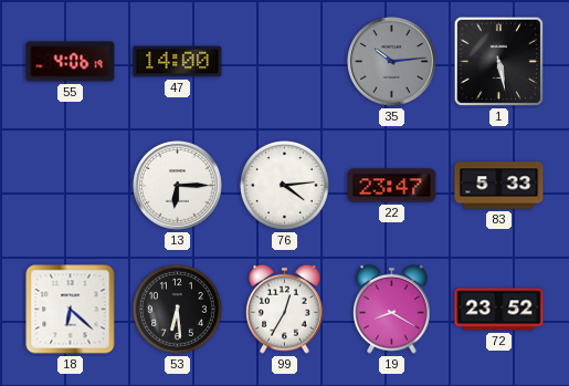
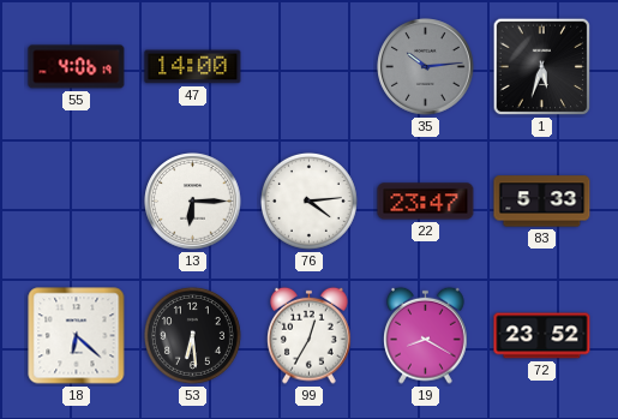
1: 5:28 -> 5:33 (542, 67)
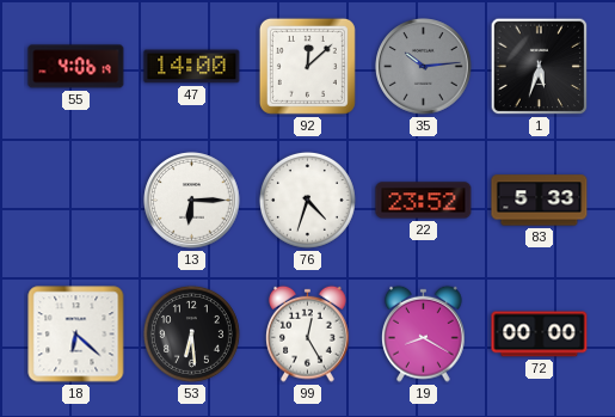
92: none -> 12:08 (307, 66)
76: 4:14 -> 4:33 (307, 200)
22: 23:47 -> 23:52 (424, 201)
99: 12:35 -> 12:25 (308, 333)
72: 23:52 -> 00:00 (540, 335)
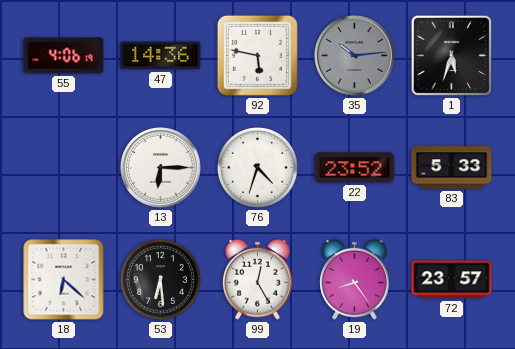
47: 14:00 -> 14:36 (161, 56)
92: 12:08 -> 5:47 (257, 55)
19: 8:20 -> 8:24 (355, 279)
72: 00:00 -> 23:57 (452, 280)
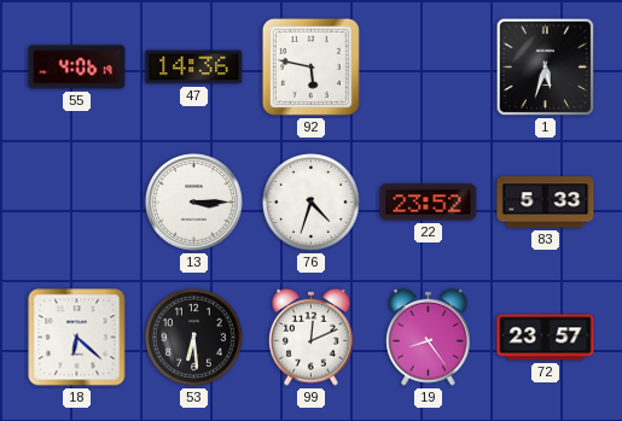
35: 10:14 -> none (355, 56)
13: 6:15 -> 3:15 (194, 203)
99: 12:25 -> 12:11 (312, 337)
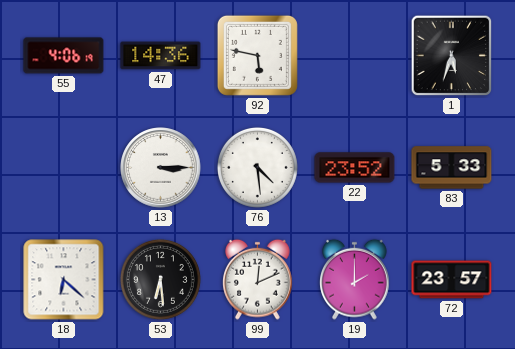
76: 4:33 -> 4:29 (257, 167)
19: 8:24 -> 2:00 (355, 279)
